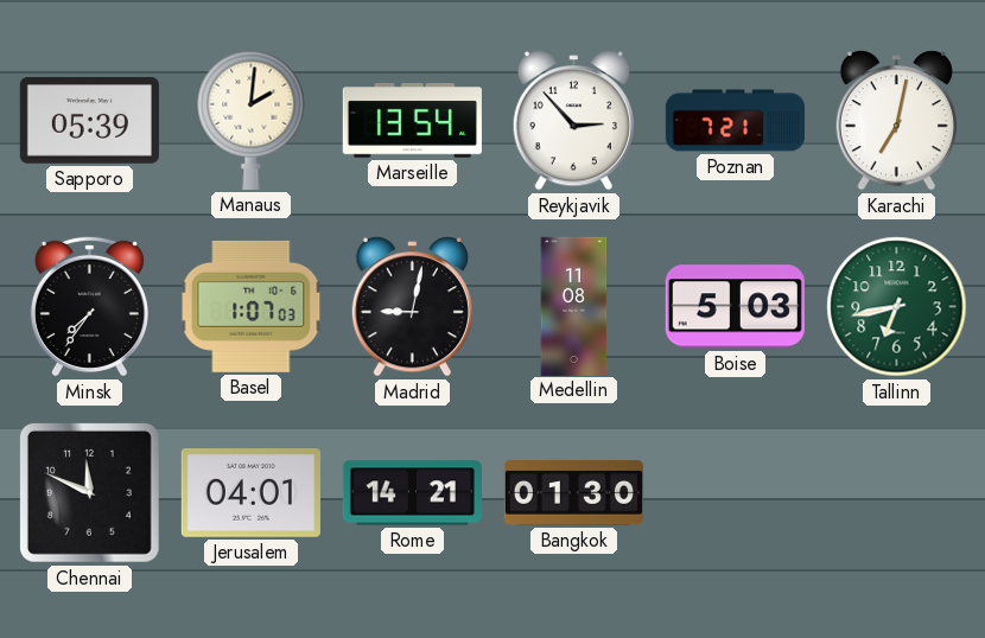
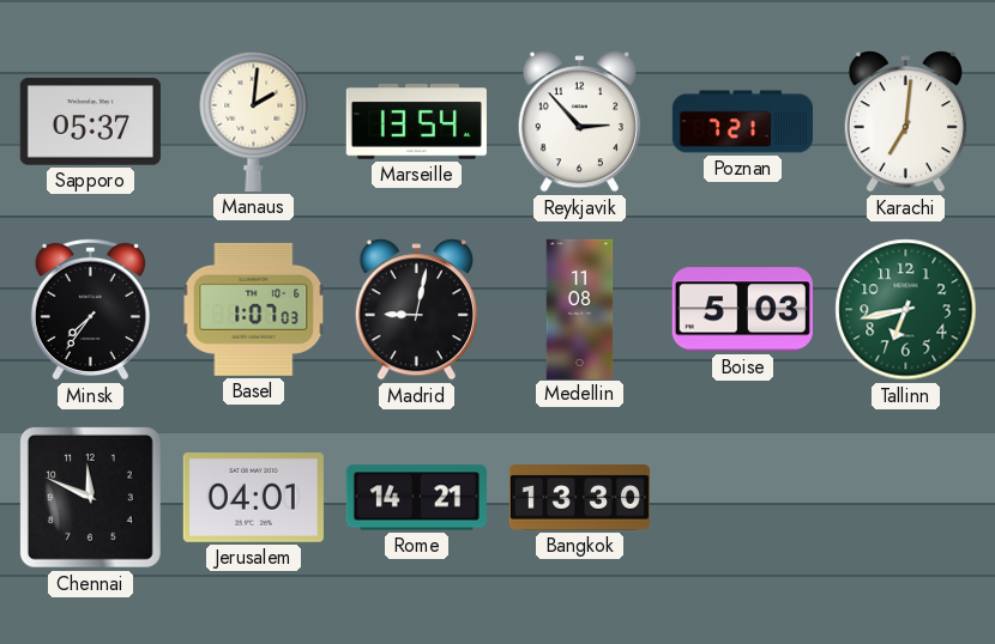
Sapporo: 05:39 -> 05:37 (90, 122)
Karachi: 7:02 -> 7:01 (905, 122)
Bangkok: 01:30 -> 13:30 (579, 498)
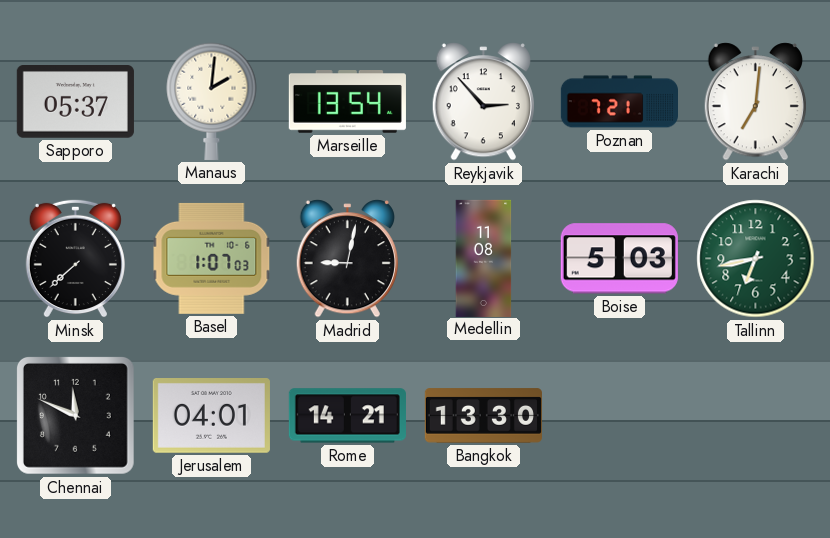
Minsk: 7:36 -> 7:38 (75, 258)
